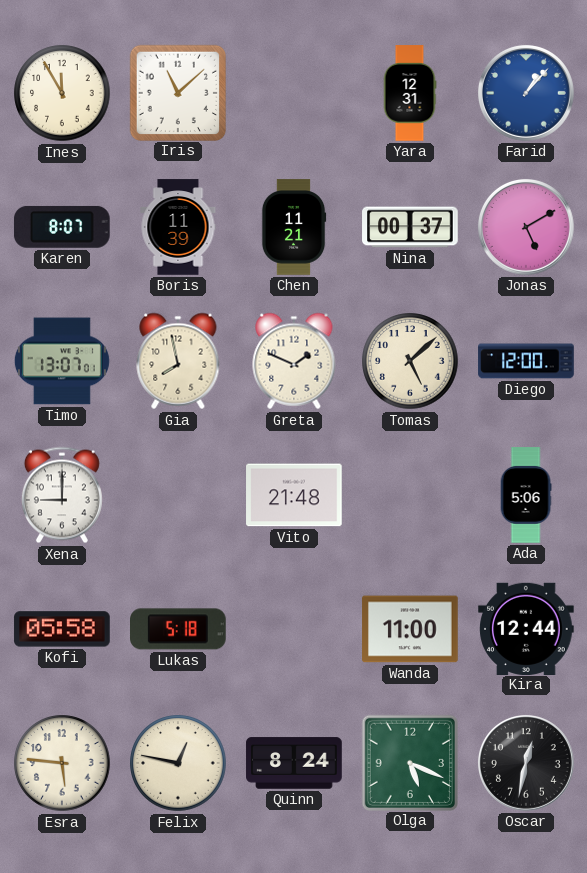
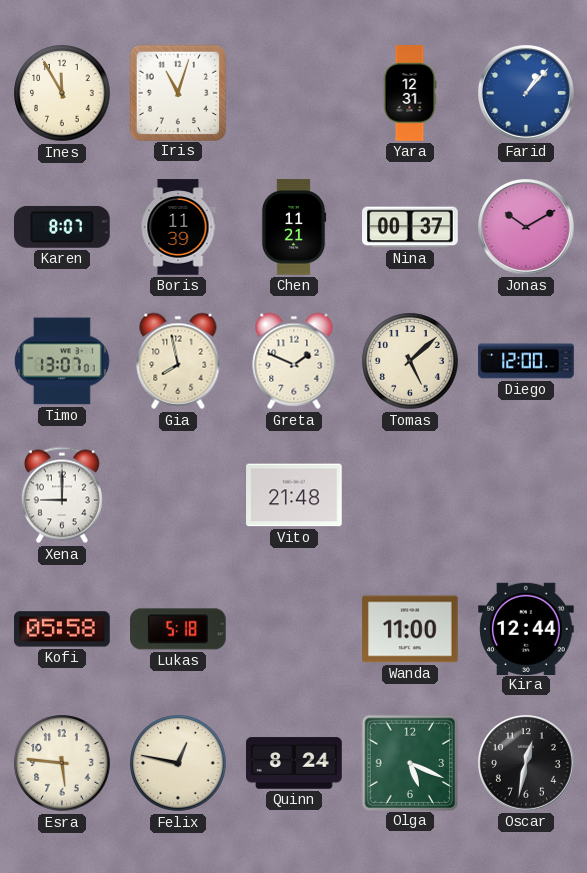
Iris: 11:08 -> 11:03 (177, 92)
Jonas: 5:10 -> 10:10 (526, 227)
Ada: 5:06 -> none (526, 495)
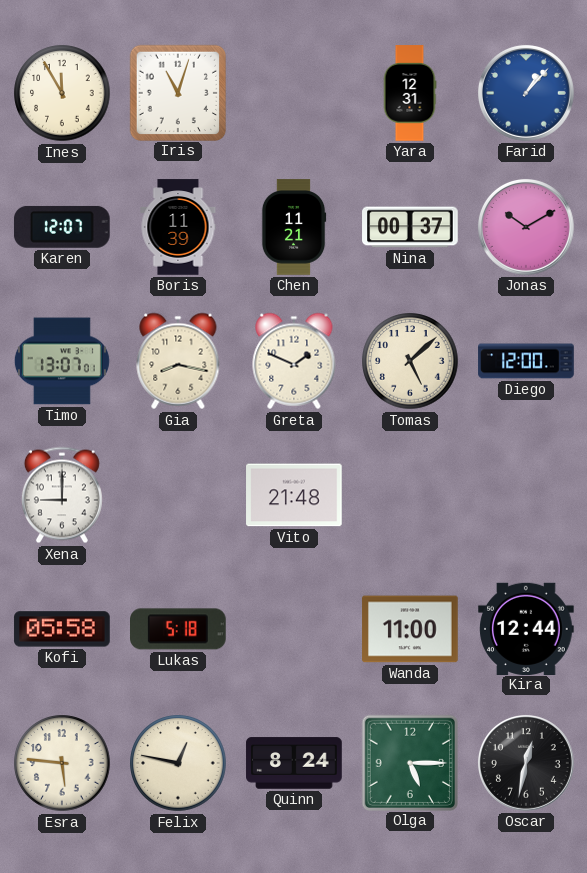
Karen: 8:07 -> 12:07 (62, 227)
Gia: 7:58 -> 8:17 (178, 361)
Olga: 5:19 -> 5:15 (409, 762)
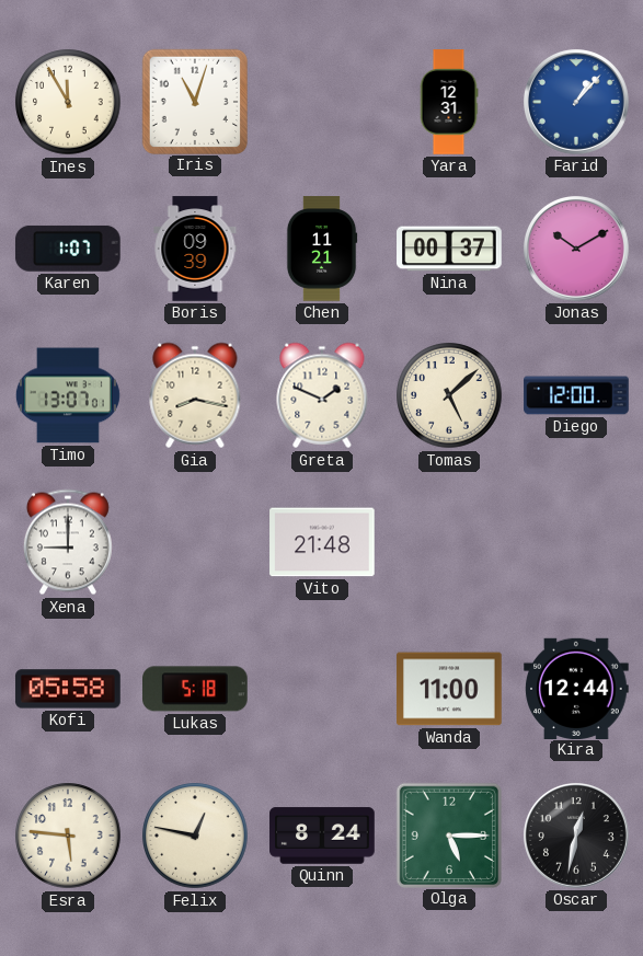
Karen: 12:07 -> 1:07 (68, 249)
Boris: 11:39 -> 09:39 (195, 249)
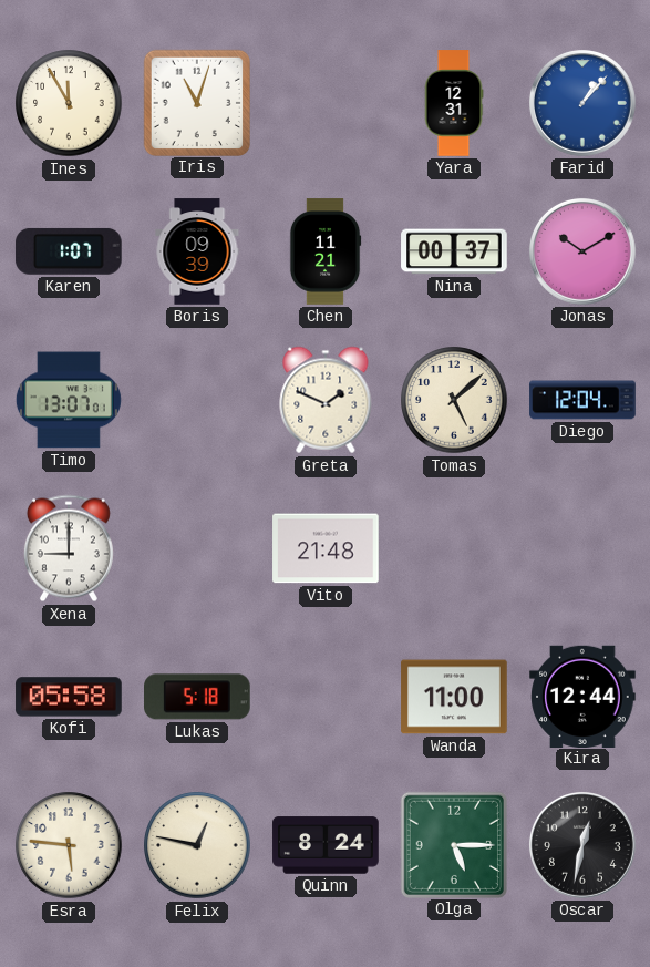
Gia: 8:17 -> none (195, 395)
Diego: 12:00 -> 12:04 (582, 400)
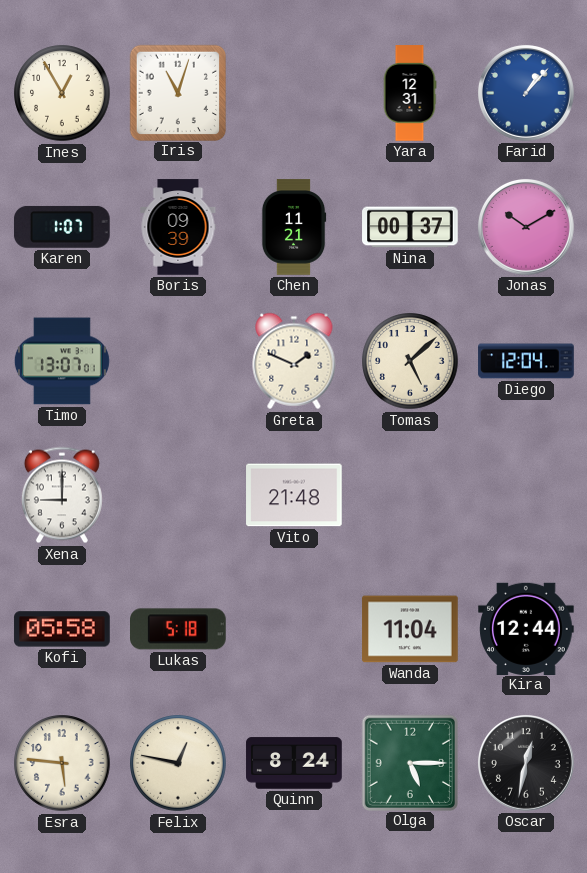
Ines: 11:55 -> 12:55 (62, 93)
Wanda: 11:00 -> 11:04 (410, 629)
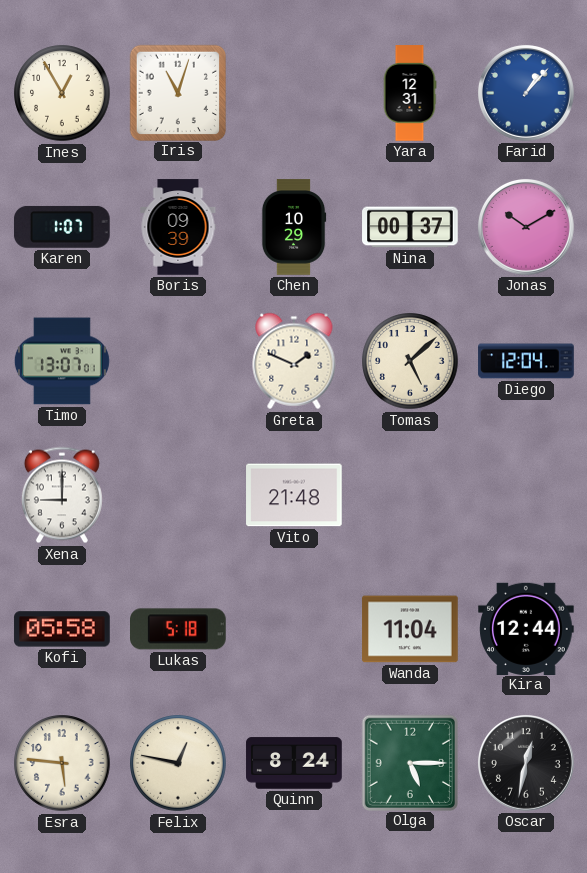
Chen: 11:21 -> 10:29 (294, 227)
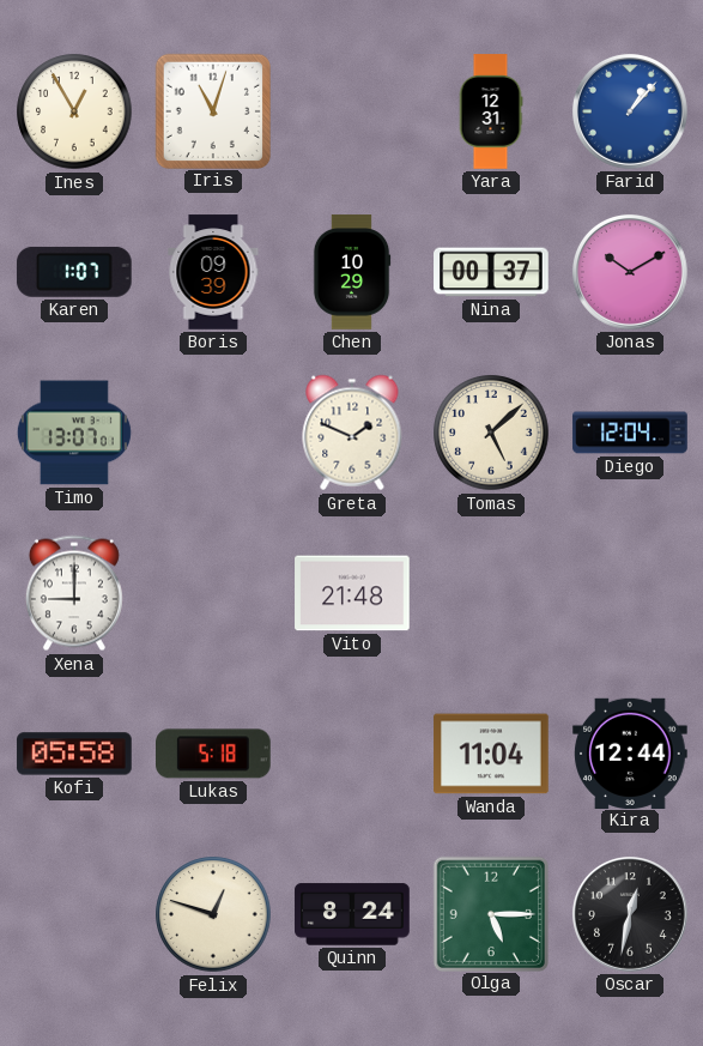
Esra: 5:46 -> none (62, 763)
Felix: 12:47 -> 12:48 (213, 914)
